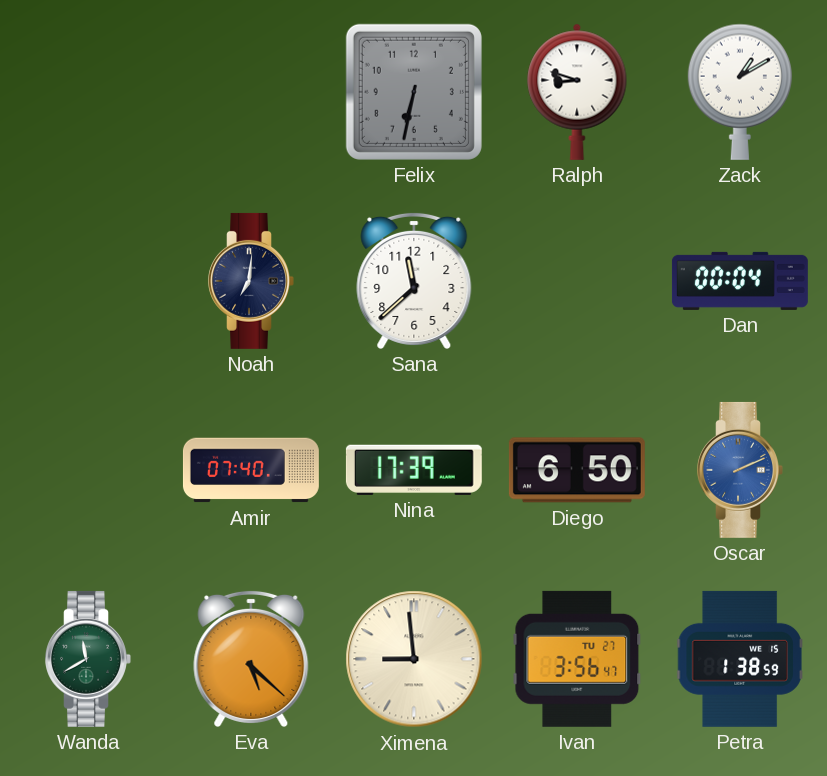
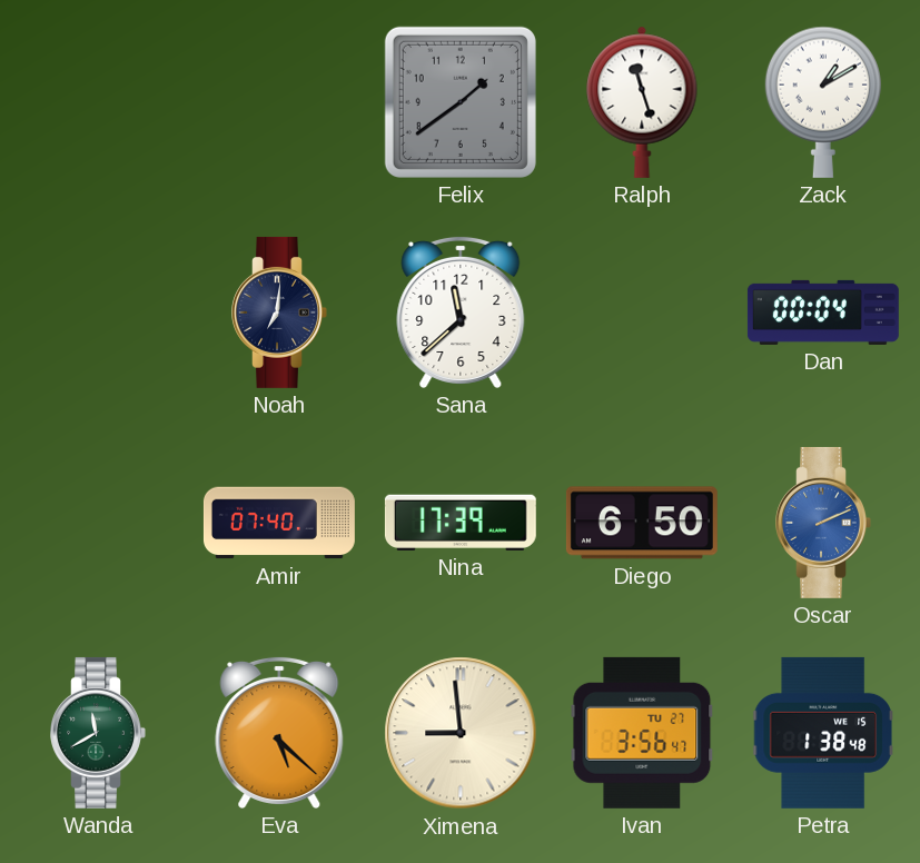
Felix: 6:32 -> 1:39 (461, 102)
Ralph: 8:48 -> 11:27 (642, 102)
Petra: 1:38:59 -> 1:38:48 (823, 733)
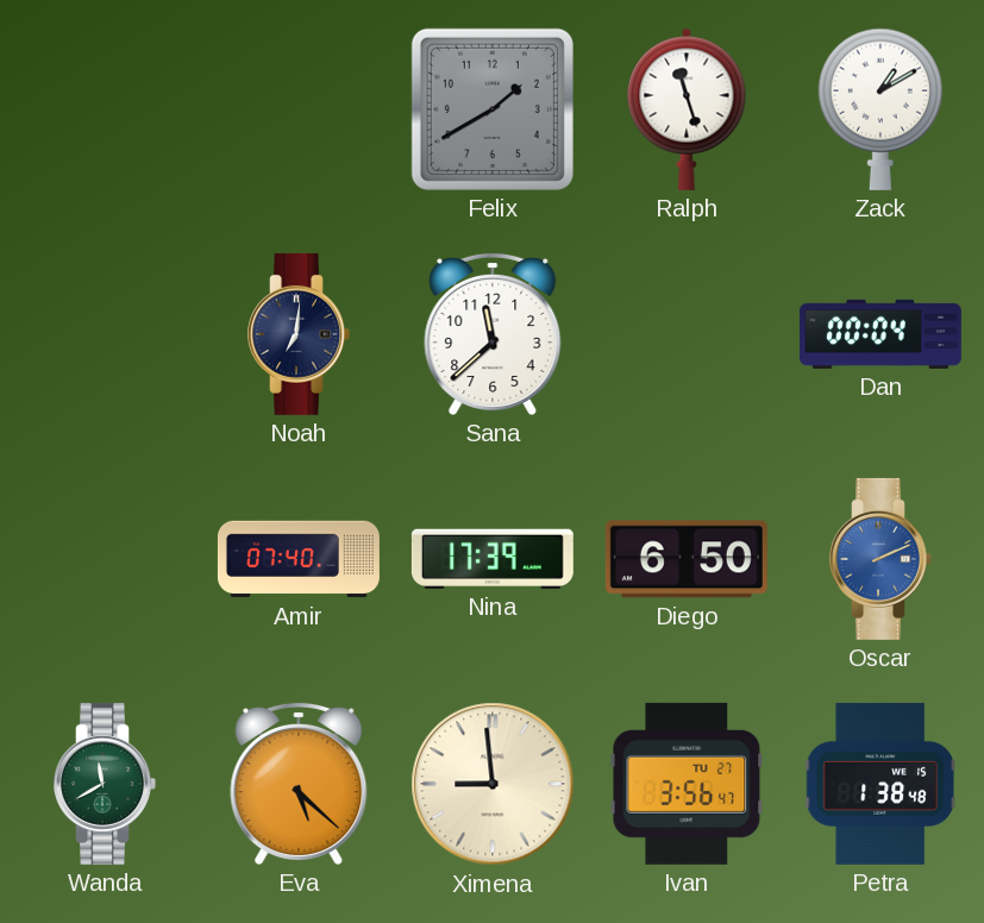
Felix: 1:39 -> 1:40 (493, 109)
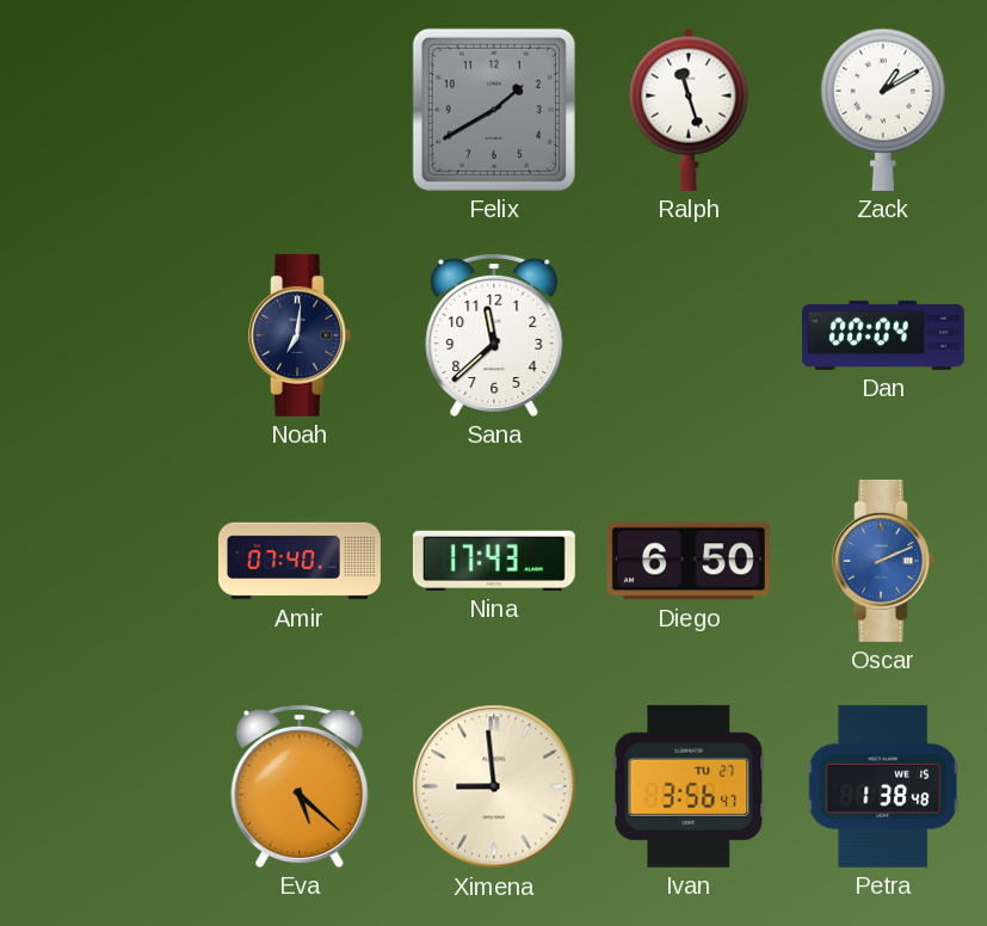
Nina: 17:39 -> 17:43 (494, 561)
Wanda: 11:40 -> none (105, 784)
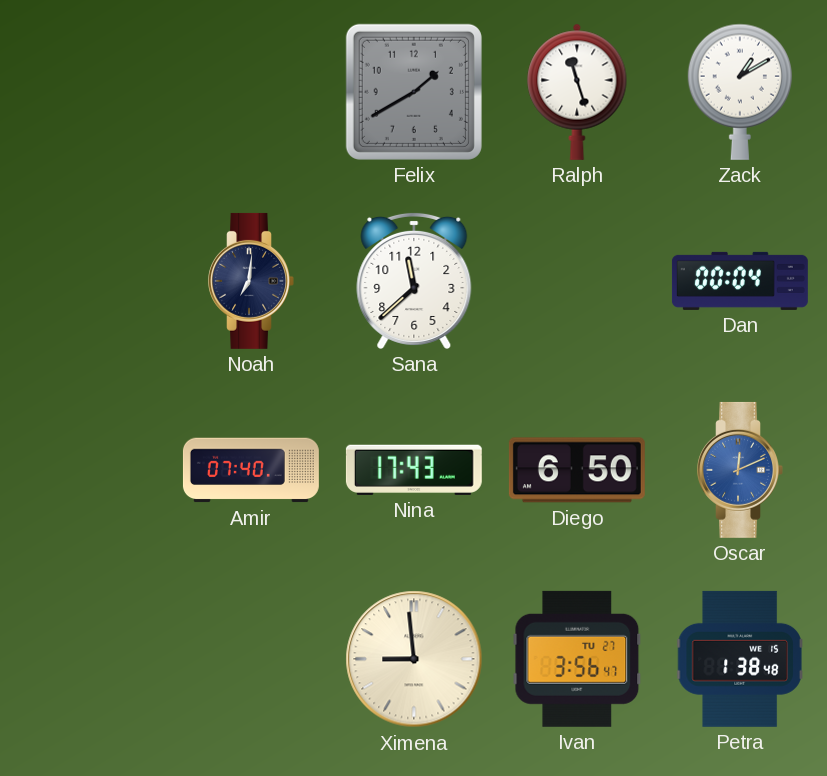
Oscar: 2:11 -> 12:11 (740, 470)
Eva: 5:22 -> none (300, 785)
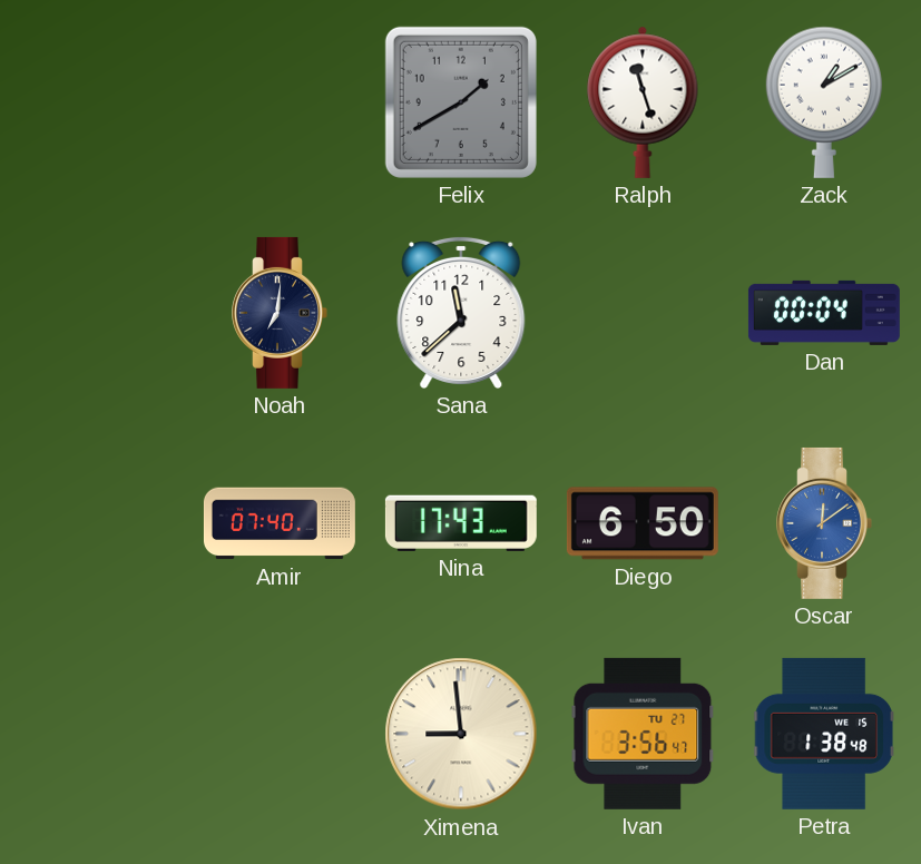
Oscar: 12:11 -> 12:09 (824, 523)
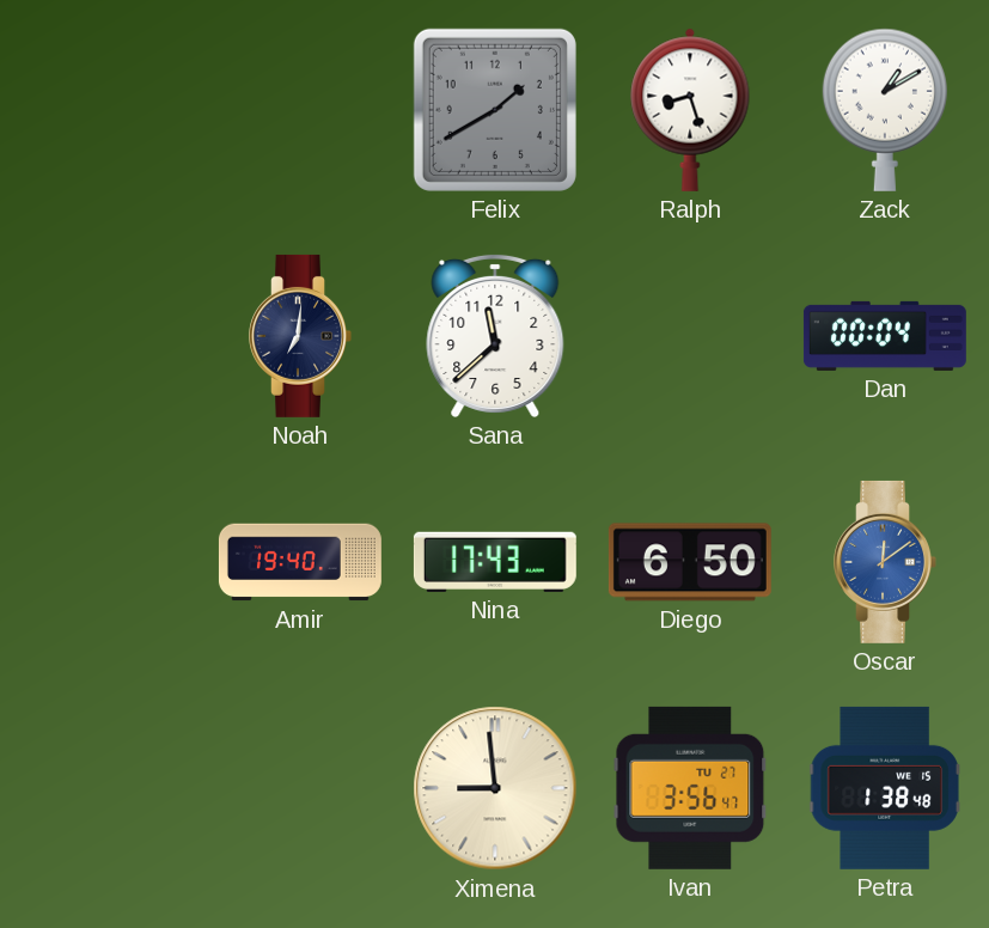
Ralph: 11:27 -> 8:27 (690, 110)
Amir: 07:40 -> 19:40 (300, 562)
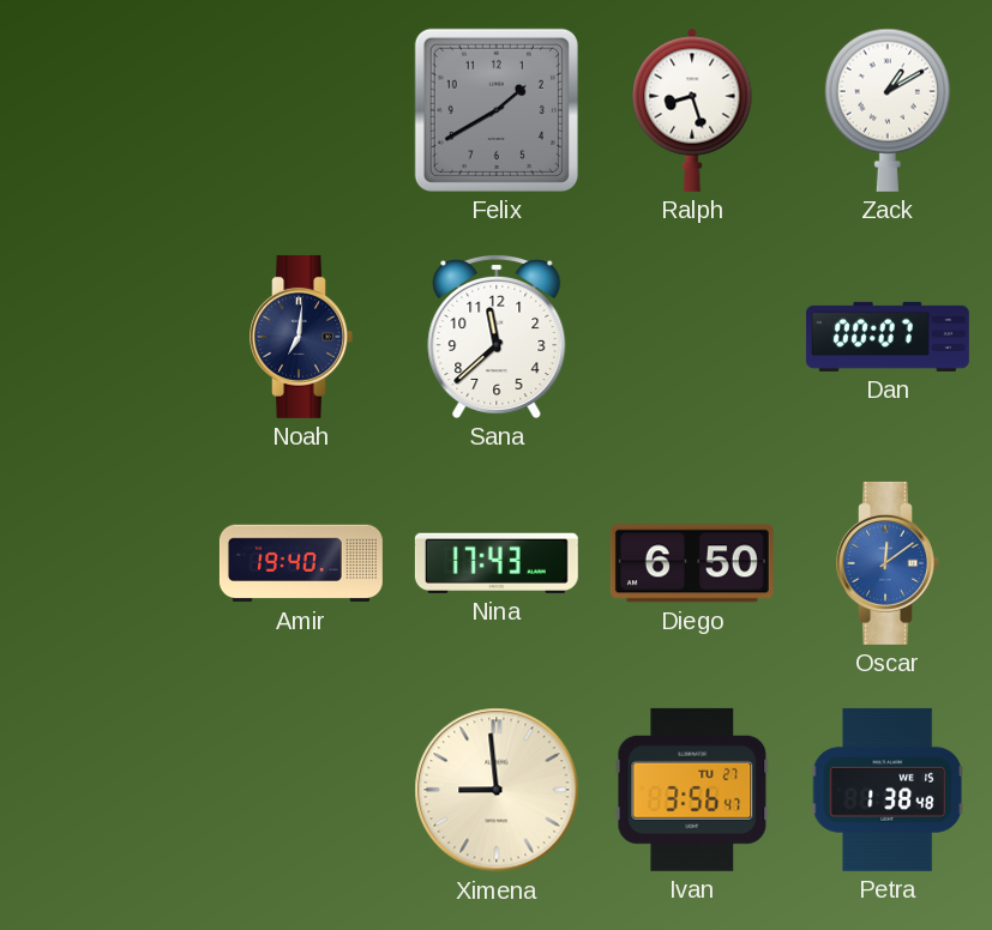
Dan: 00:04 -> 00:07 (888, 337)
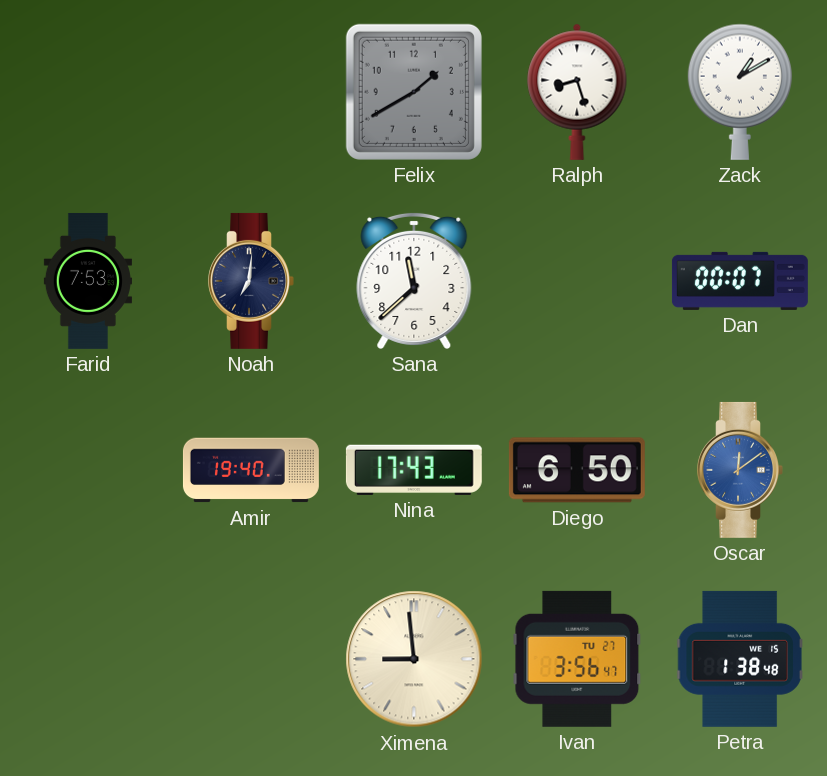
Farid: none -> 7:53 (88, 281)
